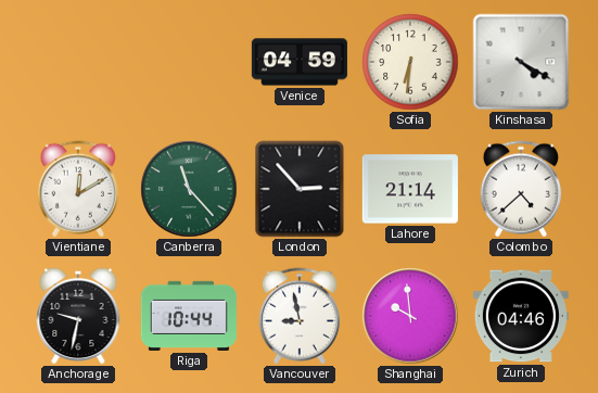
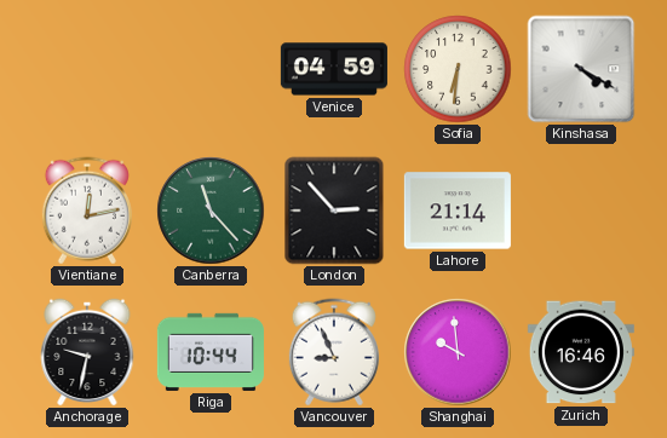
Vientiane: 12:10 -> 12:13 (87, 211)
Colombo: 4:38 -> none (521, 189)
Vancouver: 8:58 -> 8:56 (334, 352)
Zurich: 04:46 -> 16:46 (581, 352)
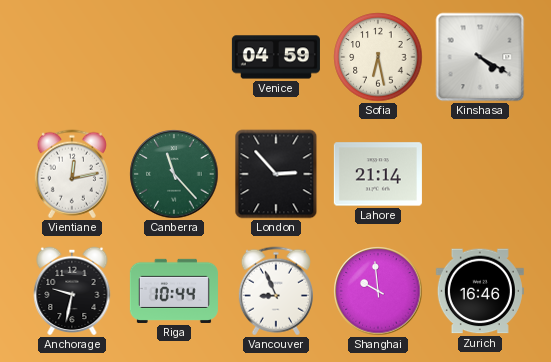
Sofia: 6:31 -> 6:28 (378, 57)
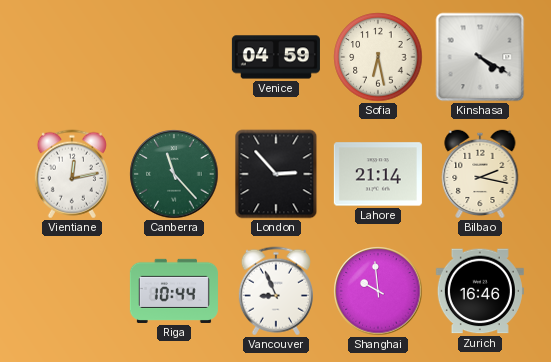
Bilbao: none -> 2:17 (480, 174)
Anchorage: 9:32 -> none (72, 291)
